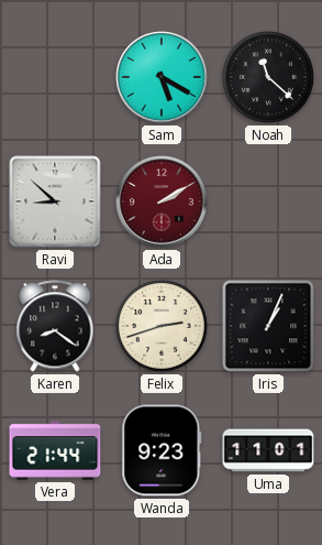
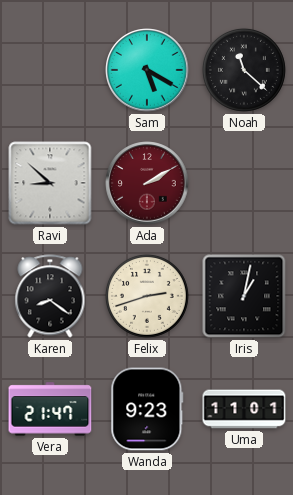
Iris: 1:04 -> 1:02 (244, 296)
Vera: 21:44 -> 21:47 (50, 409)
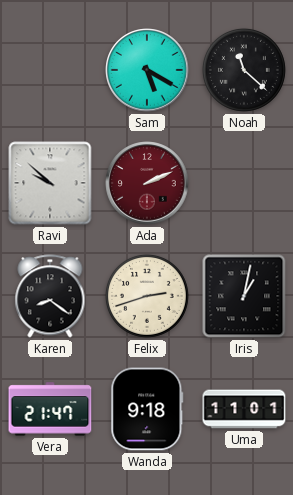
Ravi: 8:52 -> 9:52 (50, 183)
Ada: 2:10 -> 2:11 (147, 183)
Wanda: 9:23 -> 9:18 (147, 409)
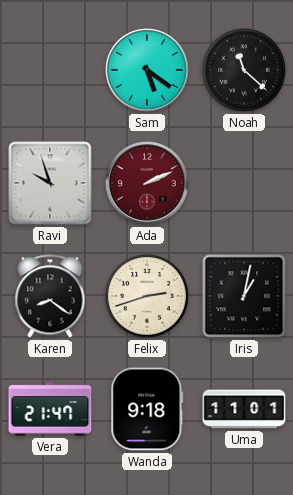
Sam: 5:20 -> 5:21 (147, 70)
Ravi: 9:52 -> 9:57 (50, 183)
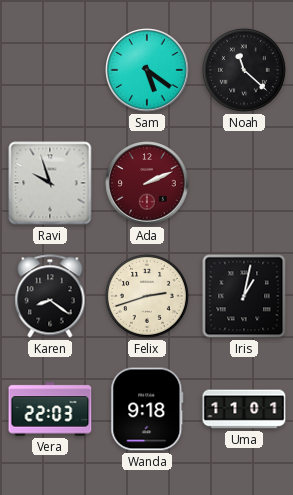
Vera: 21:47 -> 22:03 (50, 409)
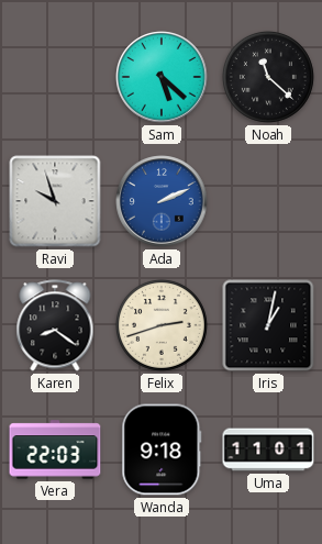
Sam: 5:21 -> 5:22 (162, 77)
Ada dial: burgundy -> blue (162, 201)
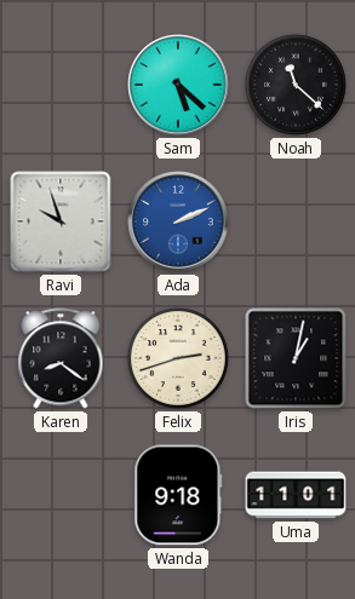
Vera: 22:03 -> none (55, 449)
